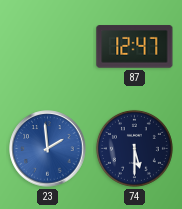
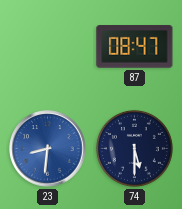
87: 12:47 -> 08:47 (135, 47)
23: 1:59 -> 8:31 (48, 149)
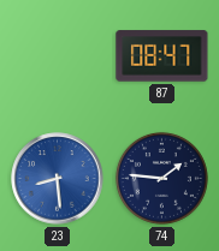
23: 8:31 -> 8:29 (58, 179)
74: 5:30 -> 1:46 (161, 178)
